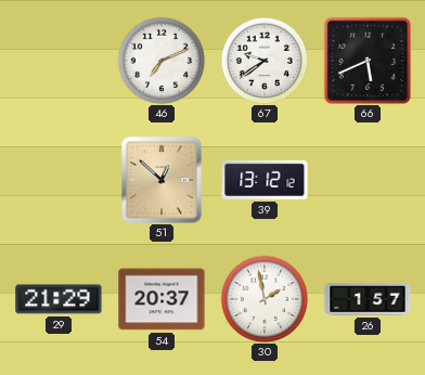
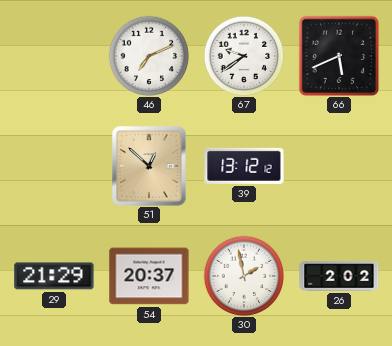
26: 1:57 -> 2:02 (339, 276)
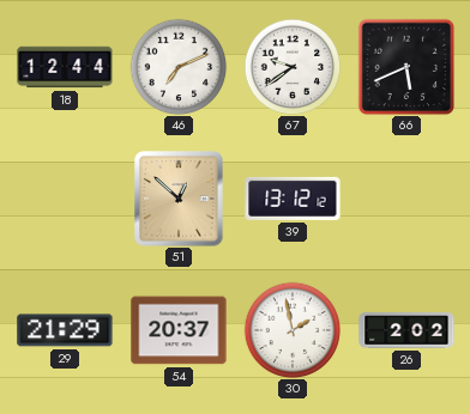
18: none -> 12:44 (65, 67)
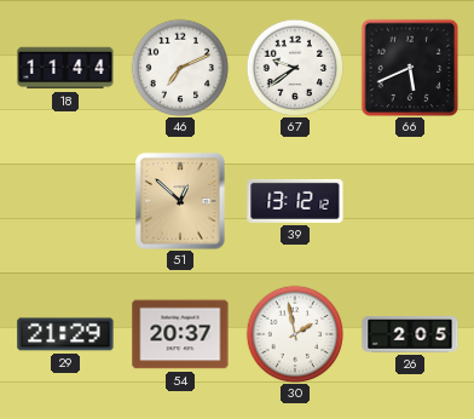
18: 12:44 -> 11:44 (65, 68)
26: 2:02 -> 2:05 (410, 334)
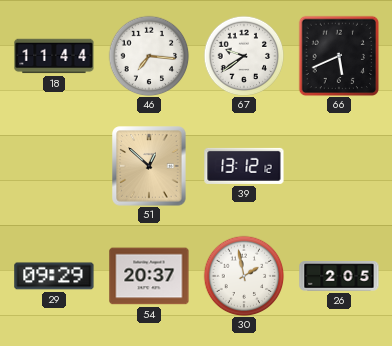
46: 7:11 -> 7:16 (149, 56)
29: 21:29 -> 09:29 (54, 276)
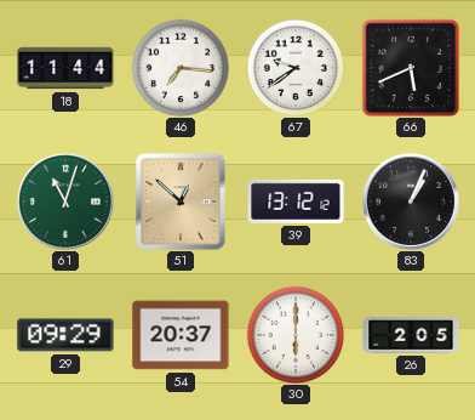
61: none -> 11:03 (65, 202)
83: none -> 1:04 (411, 202)
30: 1:58 -> 6:00 (296, 335)
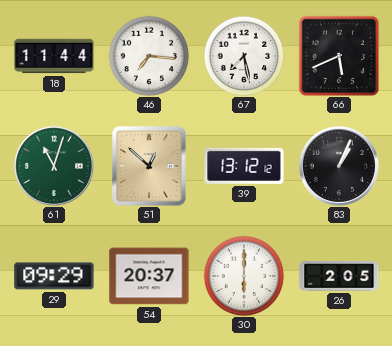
67: 9:39 -> 7:28 (244, 56)
